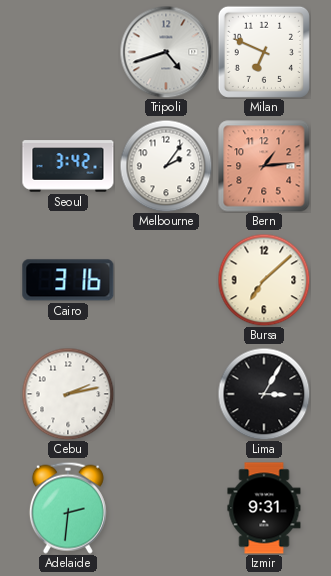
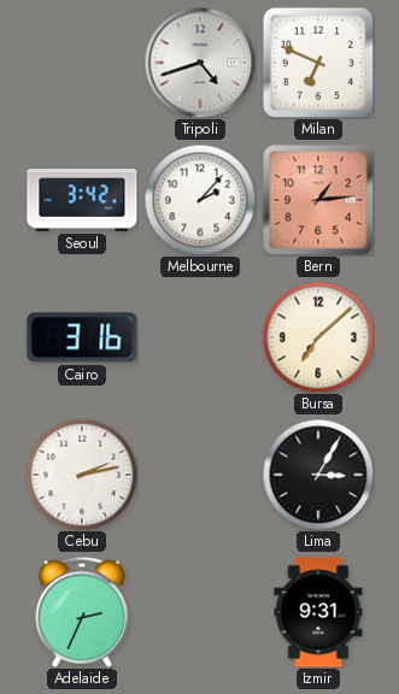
Melbourne: 2:06 -> 2:07 (200, 200)
Adelaide: 2:31 -> 2:34 (82, 612)
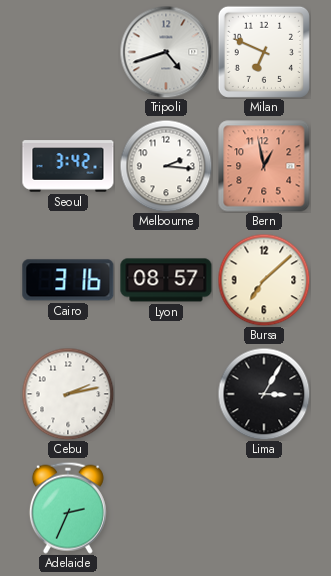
Melbourne: 2:07 -> 2:16 (166, 166)
Bern: 1:14 -> 12:58 (264, 166)
Lyon: none -> 08:57 (166, 280)
Izmir: 9:31 -> none (318, 612)
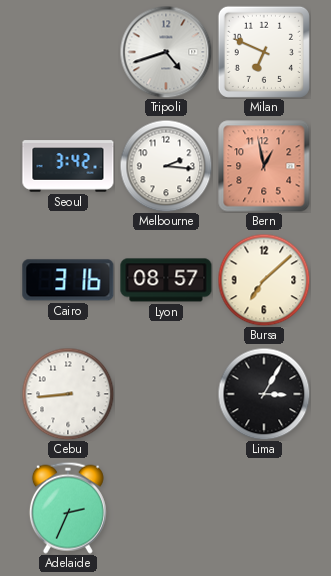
Cebu: 2:13 -> 8:44 (68, 394)
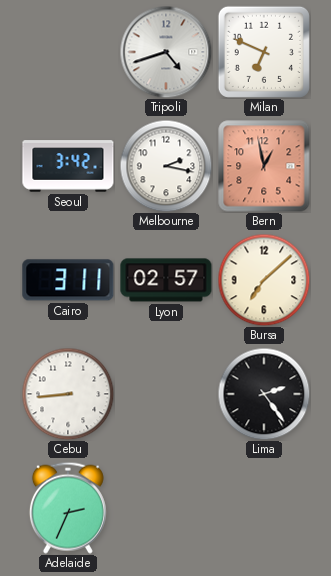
Melbourne: 2:16 -> 2:17 (166, 166)
Cairo: 3:16 -> 3:11 (68, 280)
Lyon: 08:57 -> 02:57 (166, 280)
Lima: 3:05 -> 2:24 (264, 394)
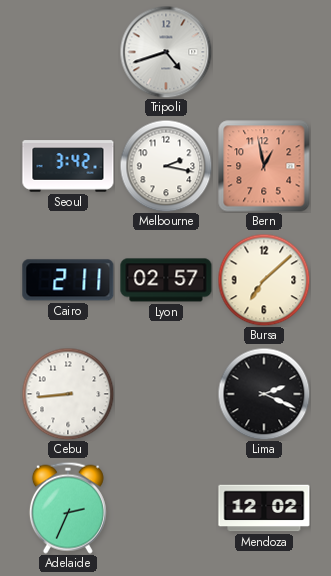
Milan: 6:49 -> none (264, 52)
Cairo: 3:11 -> 2:11 (68, 280)
Lima: 2:24 -> 2:19 (264, 394)
Mendoza: none -> 12:02 (264, 508)
